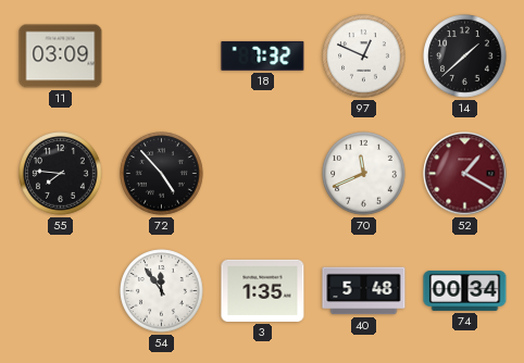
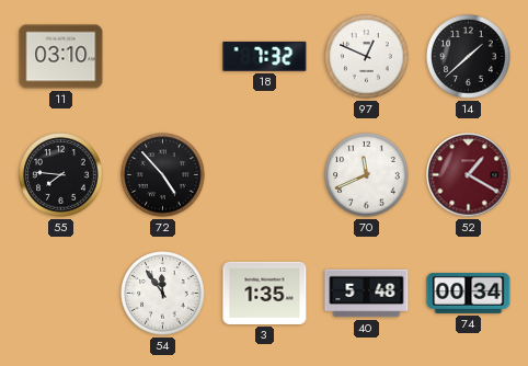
11: 03:09 -> 03:10 (61, 57)
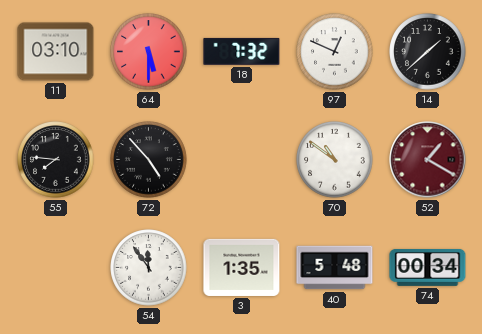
64: none -> 5:30 (149, 52)
70: 11:41 -> 10:51 (335, 160)
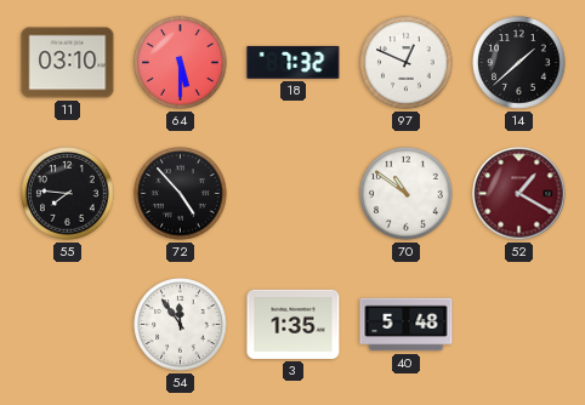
74: 00:34 -> none (428, 267)
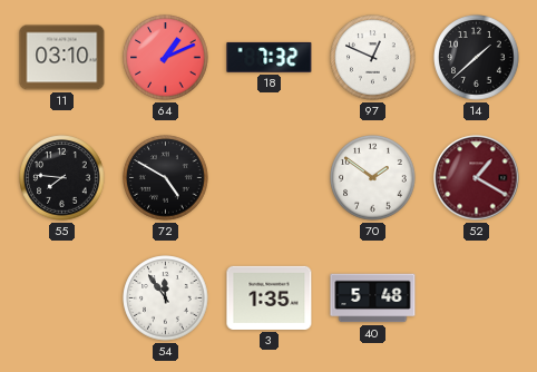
64: 5:30 -> 1:11 (166, 58)
72: 4:53 -> 4:50 (166, 178)
70: 10:51 -> 1:51 (373, 178)
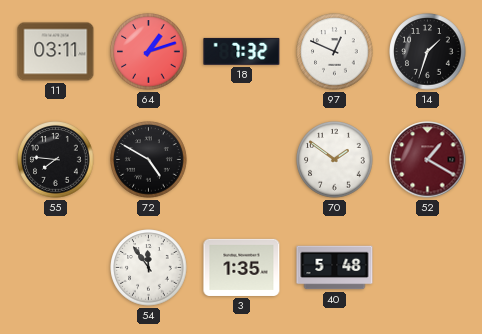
11: 03:10 -> 03:11 (56, 52)
64: 1:11 -> 1:12 (149, 52)
14: 1:38 -> 1:33 (428, 52)
